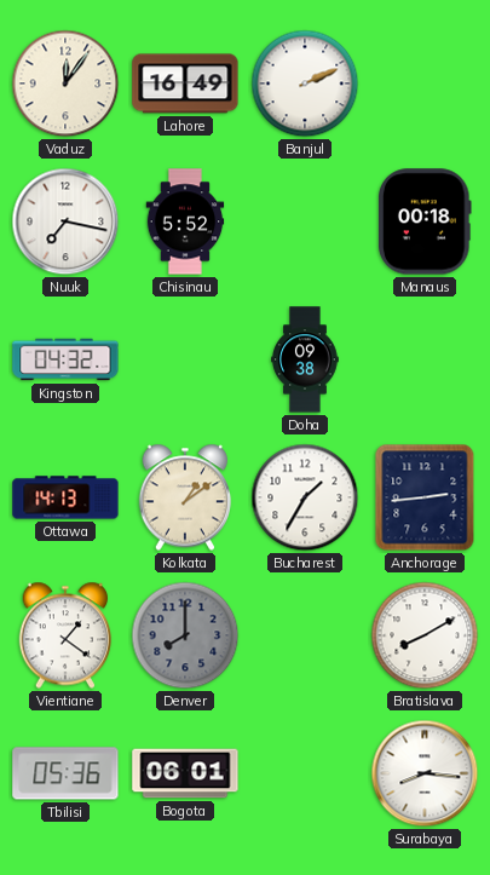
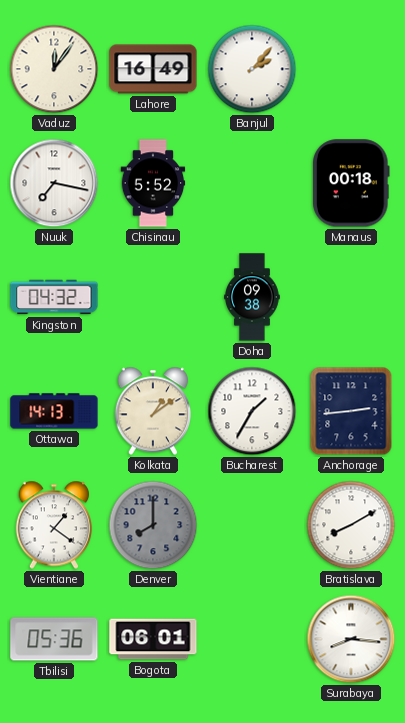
Banjul: 2:11 -> 2:07 (252, 69)
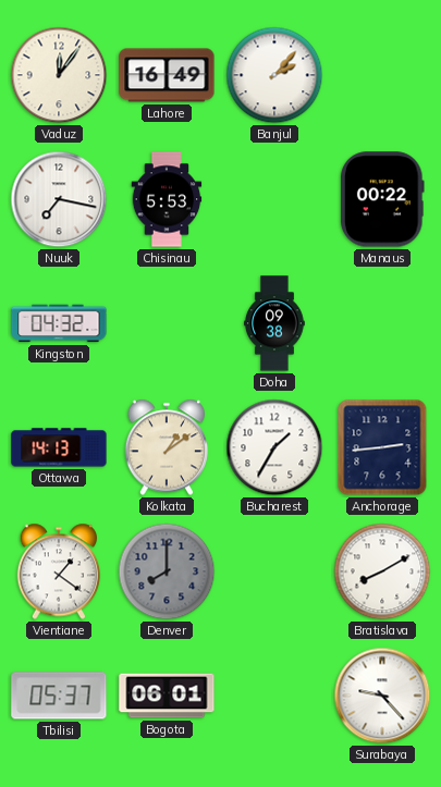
Chisinau: 5:52 -> 5:53 (167, 199)
Manaus: 00:18 -> 00:22 (383, 199)
Tbilisi: 05:36 -> 05:37 (59, 696)
Surabaya: 8:16 -> 9:23 (382, 696)
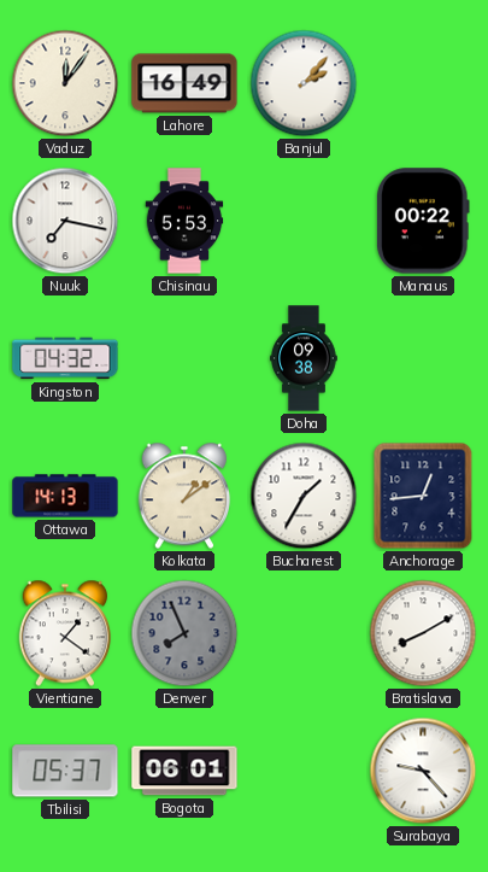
Anchorage: 2:44 -> 12:44 (423, 496)
Denver: 8:00 -> 7:56 (184, 633)
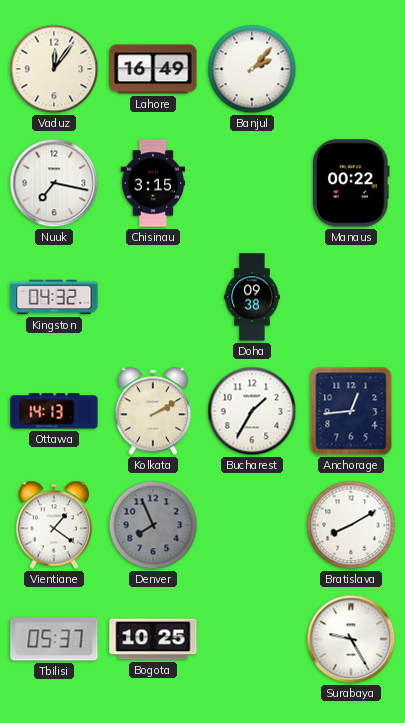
Chisinau: 5:53 -> 3:15 (153, 183)
Kolkata: 1:09 -> 2:10 (153, 411)
Bogota: 06:01 -> 10:25 (153, 639)
Surabaya: 9:23 -> 9:25 (351, 639)
